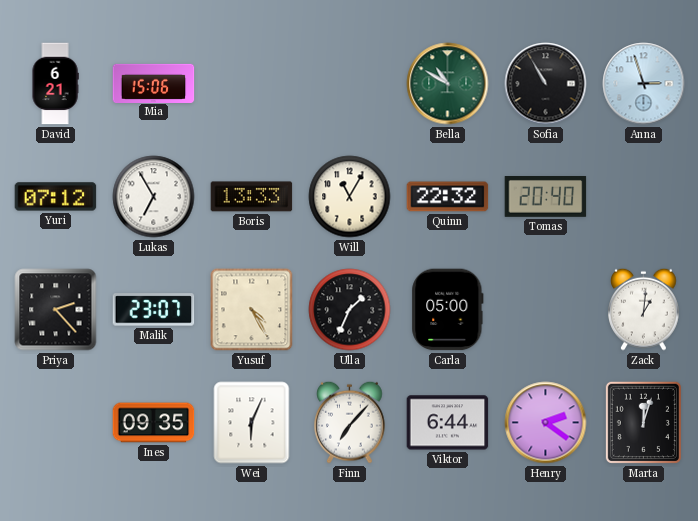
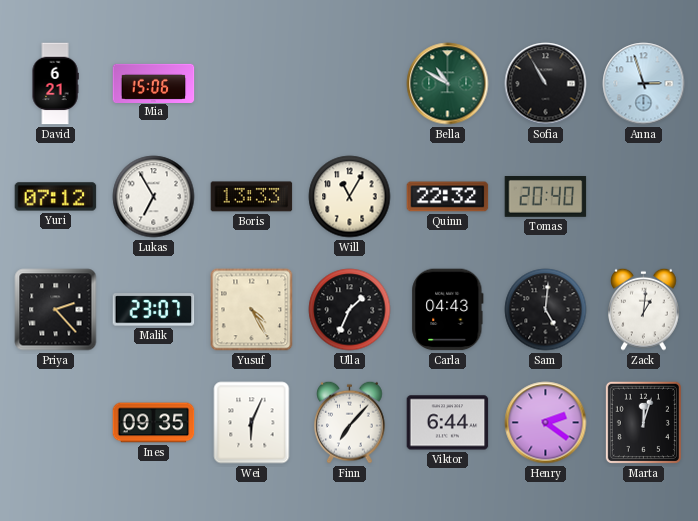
Carla: 05:00 -> 04:43 (448, 310)
Sam: none -> 5:01 (546, 310)
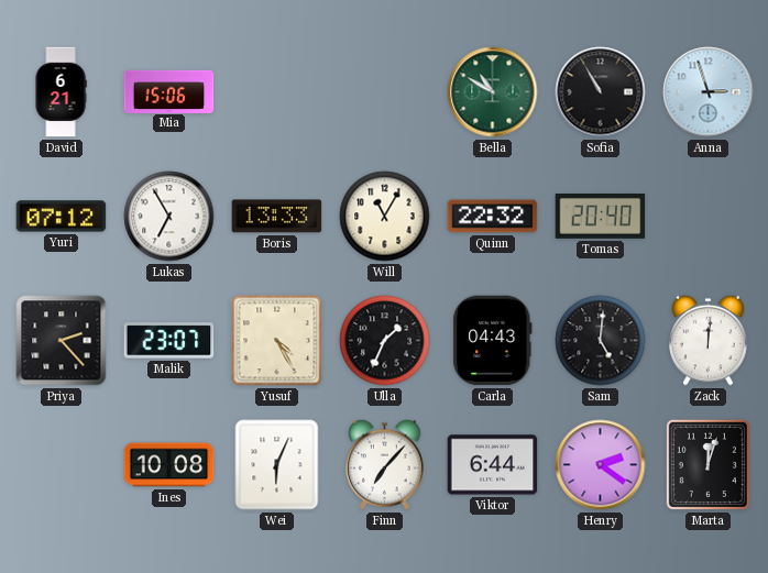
Zack: 1:01 -> 12:01 (709, 340)
Ines: 09:35 -> 10:08 (169, 465)
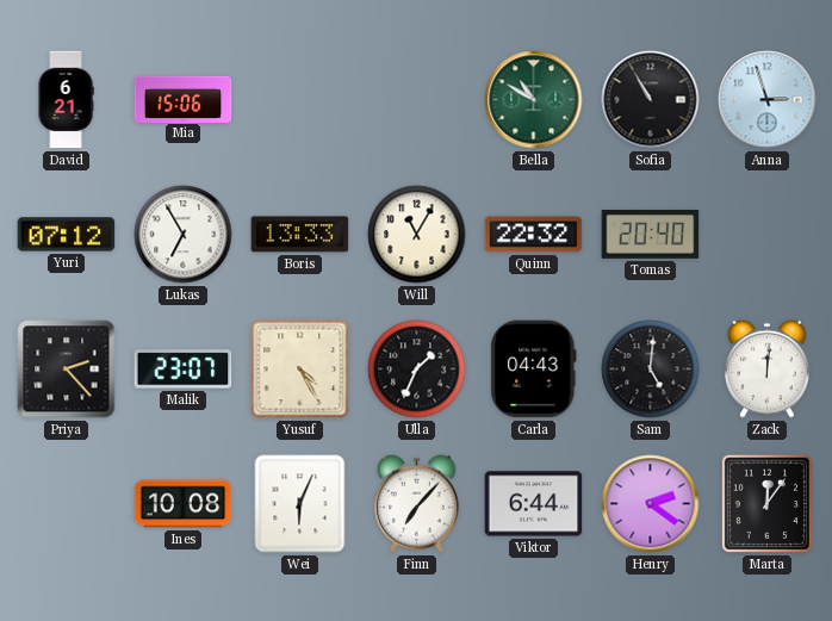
Marta: 12:03 -> 12:06 (766, 503)
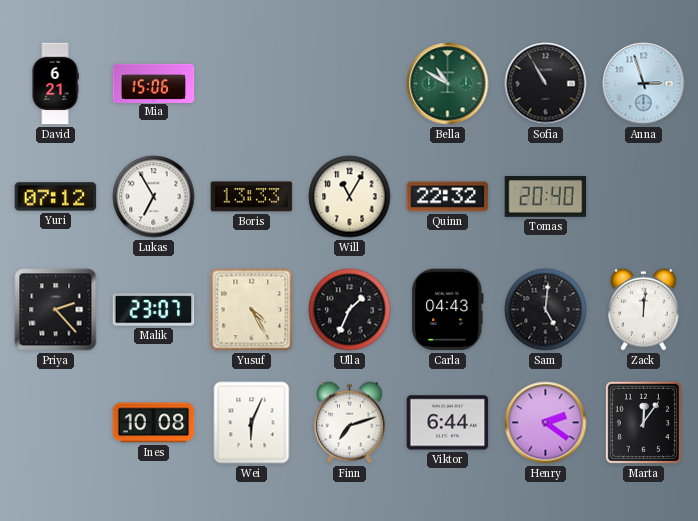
Finn: 7:07 -> 7:12 (350, 422)
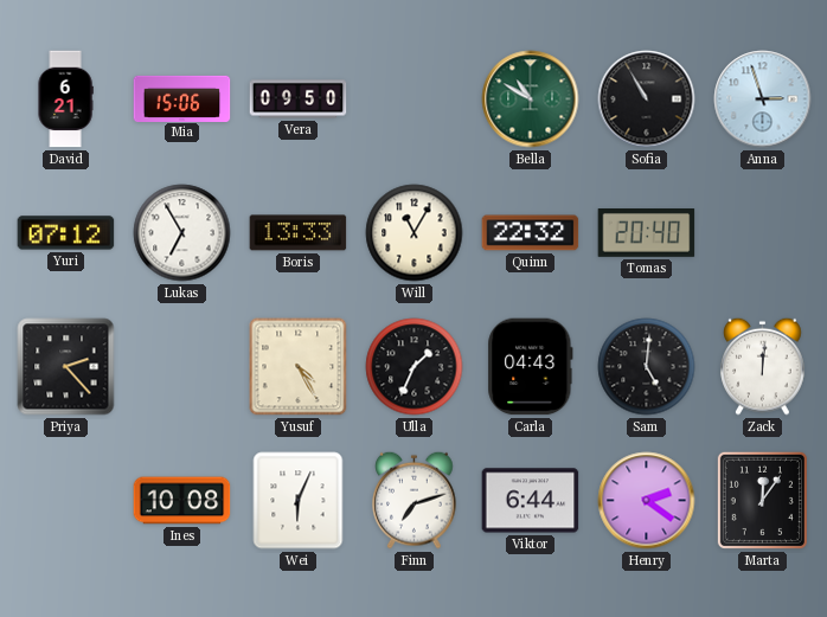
Vera: none -> 09:50 (299, 99)
Malik: 23:07 -> none (154, 310)
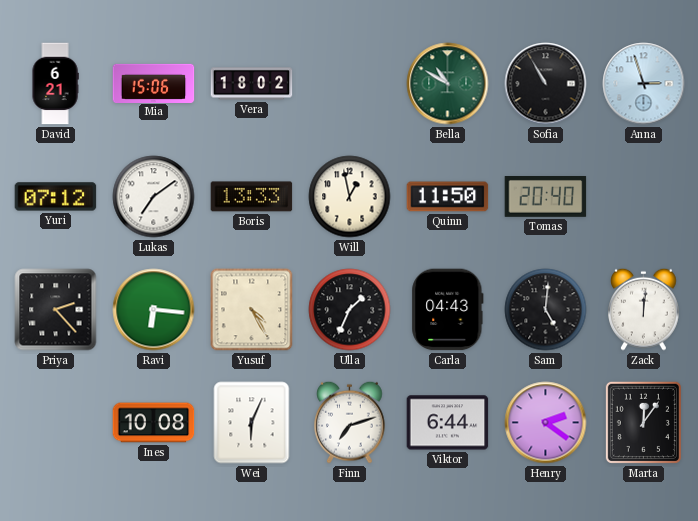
Vera: 09:50 -> 18:02 (252, 84)
Lukas: 6:55 -> 7:09 (154, 197)
Will: 11:05 -> 12:58 (350, 197)
Quinn: 22:32 -> 11:50 (448, 197)
Ravi: none -> 6:16 (154, 310)
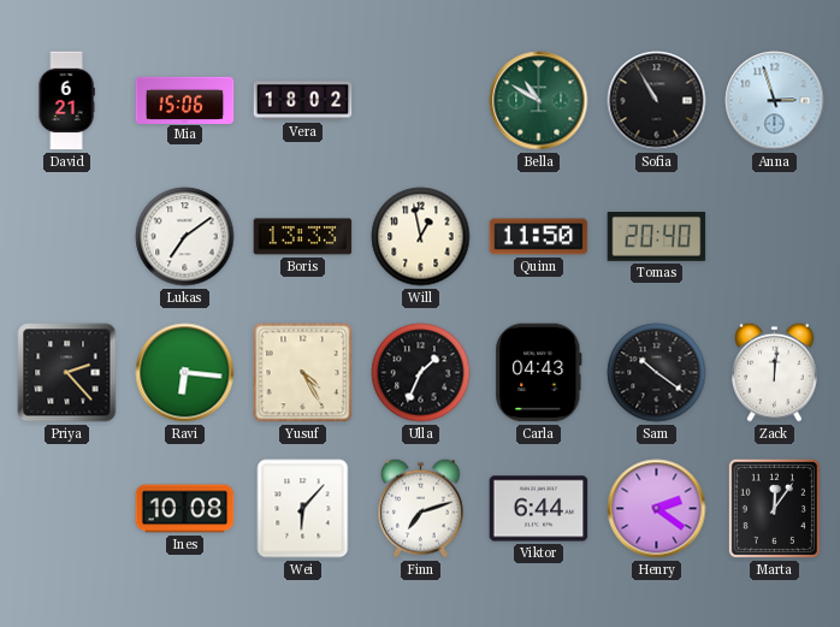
Yuri: 07:12 -> none (56, 197)
Sam: 5:01 -> 10:21 (657, 373)
Wei: 6:04 -> 6:07 (303, 509)
